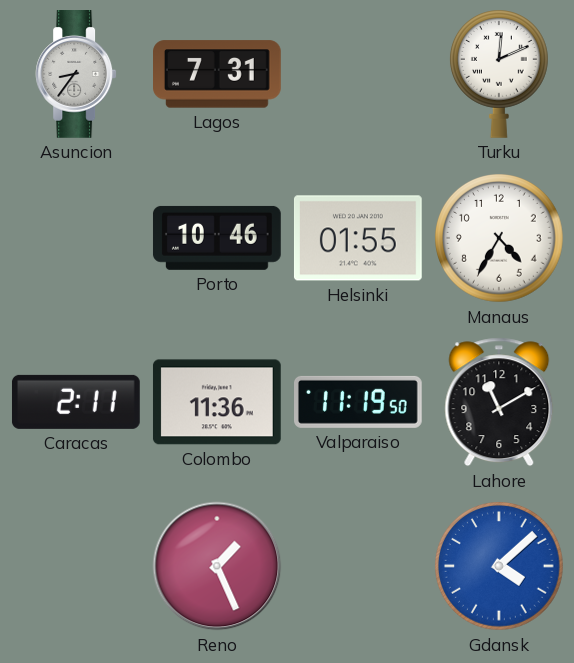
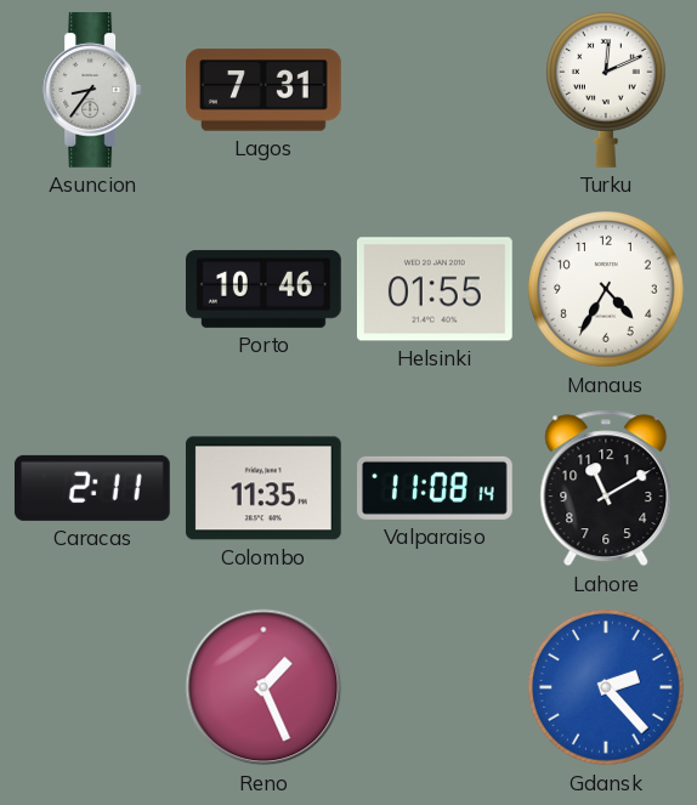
Colombo: 11:36 -> 11:35 (263, 488)
Valparaiso: 11:19 -> 11:08 (436, 488)
Gdansk: 4:08 -> 2:23 (607, 688)
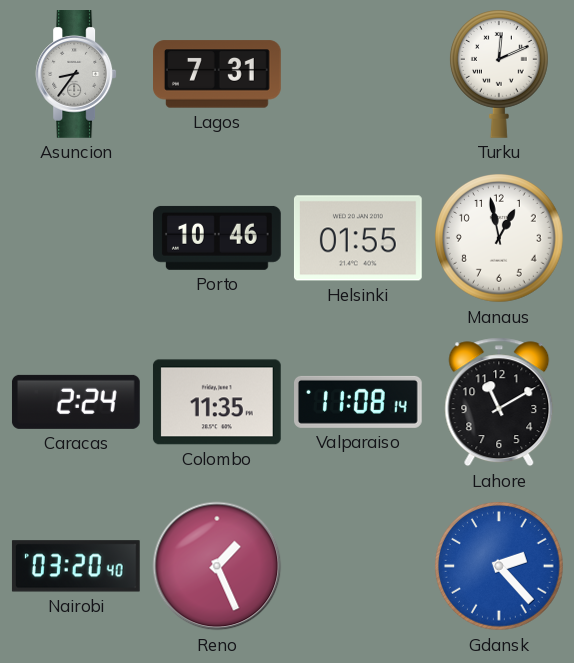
Manaus: 4:35 -> 12:58 (500, 239)
Caracas: 2:11 -> 2:24 (76, 402)
Nairobi: none -> 03:20 (76, 566)
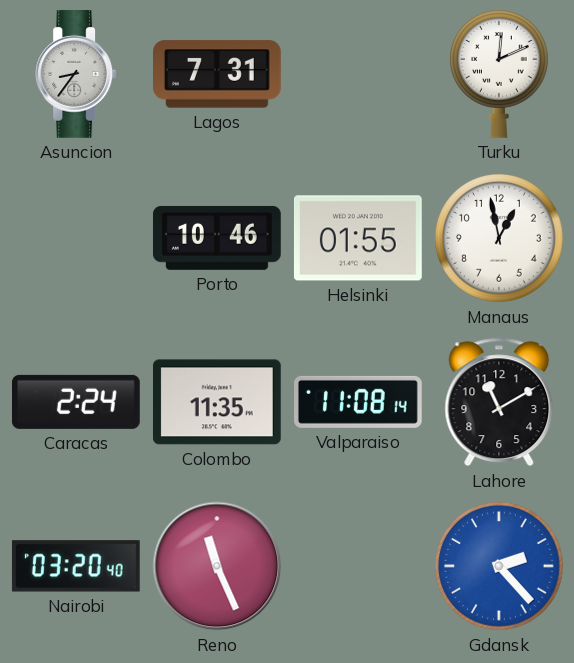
Reno: 1:26 -> 11:26 (217, 566)
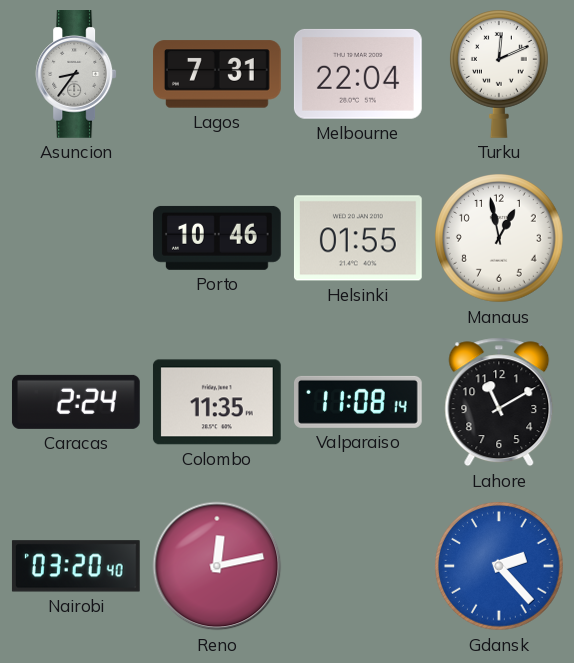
Melbourne: none -> 22:04 (358, 74)
Reno: 11:26 -> 12:13 (217, 566)
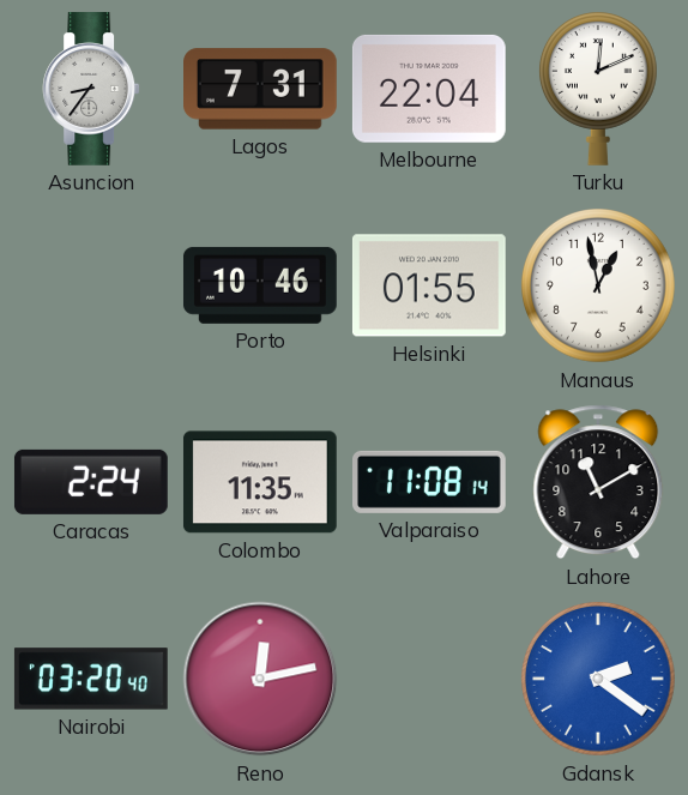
Gdansk: 2:23 -> 2:21 (599, 680)
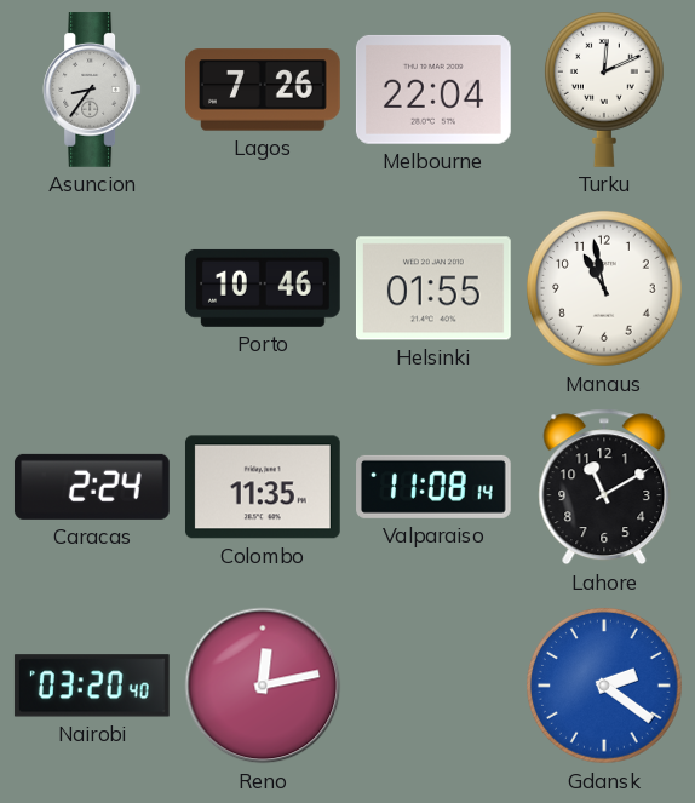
Lagos: 7:31 -> 7:26 (264, 90)
Manaus: 12:58 -> 10:58 (605, 289)
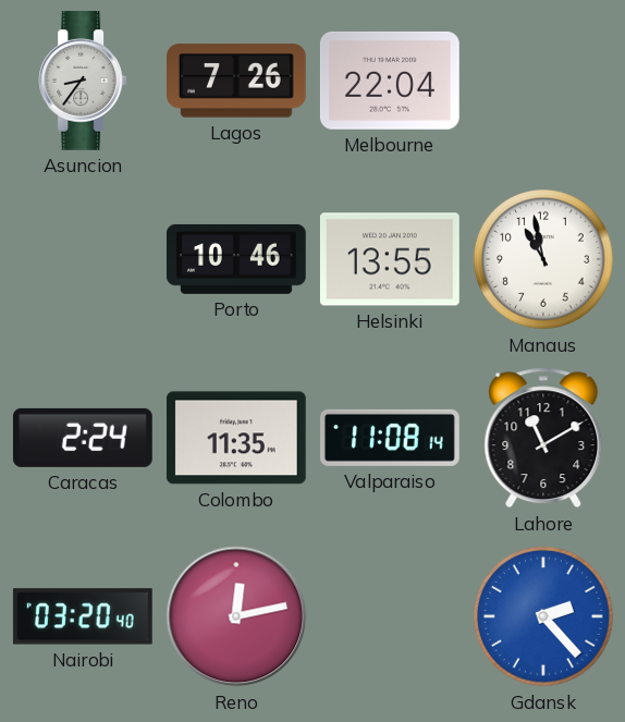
Turku: 12:11 -> none (604, 90)
Helsinki: 01:55 -> 13:55 (390, 259)
Gdansk: 2:21 -> 2:23 (544, 617)
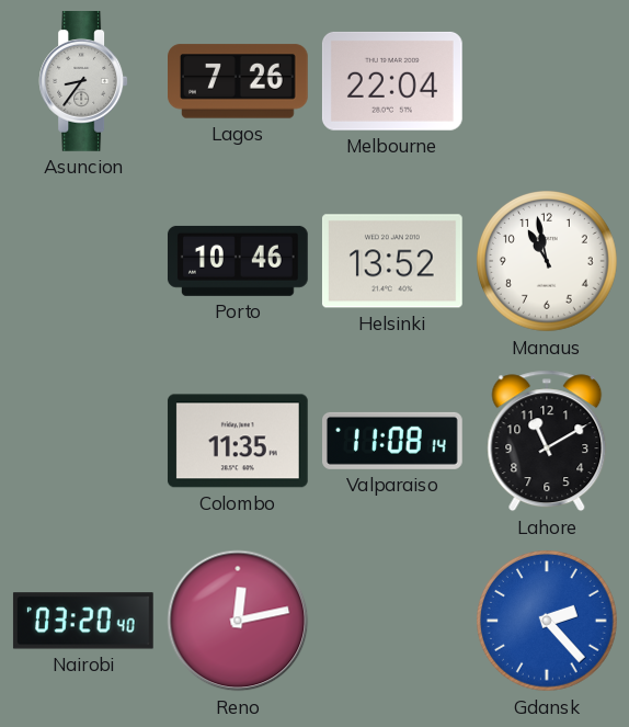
Helsinki: 13:55 -> 13:52 (392, 261)
Caracas: 2:24 -> none (83, 438)
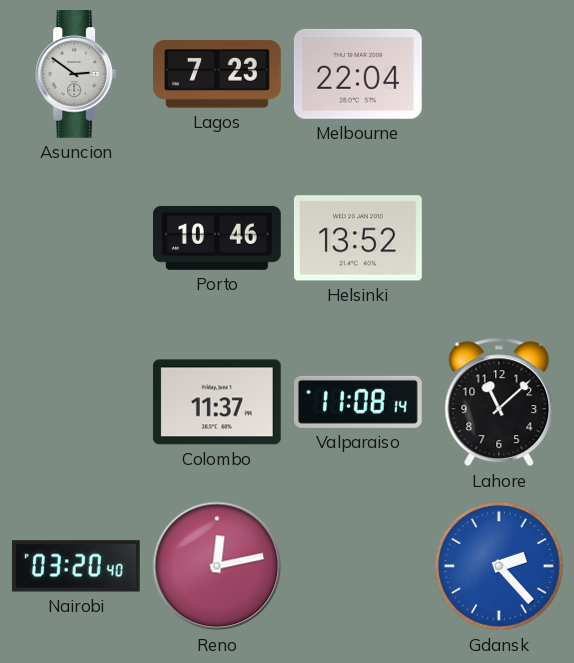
Asuncion: 8:36 -> 2:51 (76, 75)
Lagos: 7:26 -> 7:23 (218, 74)
Manaus: 10:58 -> none (548, 262)
Colombo: 11:35 -> 11:37 (217, 402)
Lahore: 11:10 -> 11:08 (499, 402)
